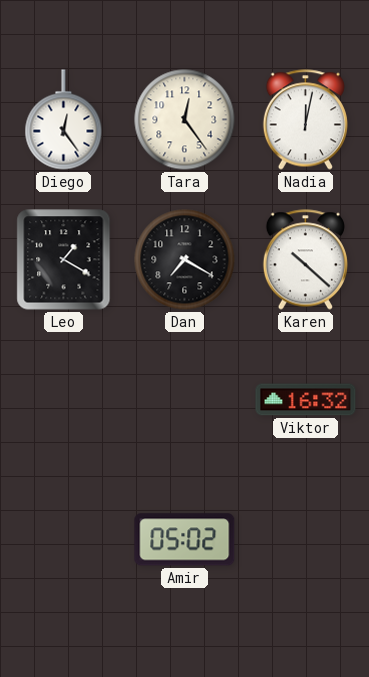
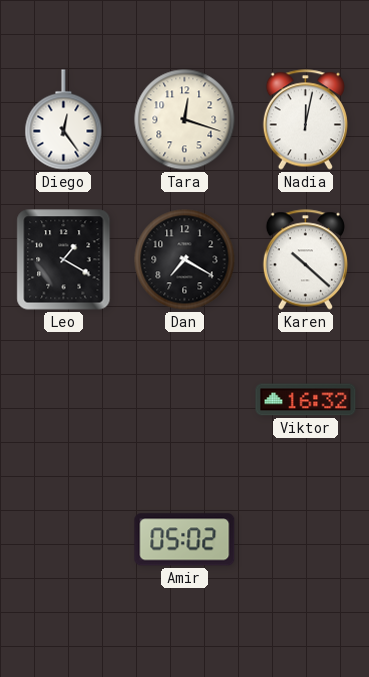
Tara: 12:24 -> 12:18 (185, 120)
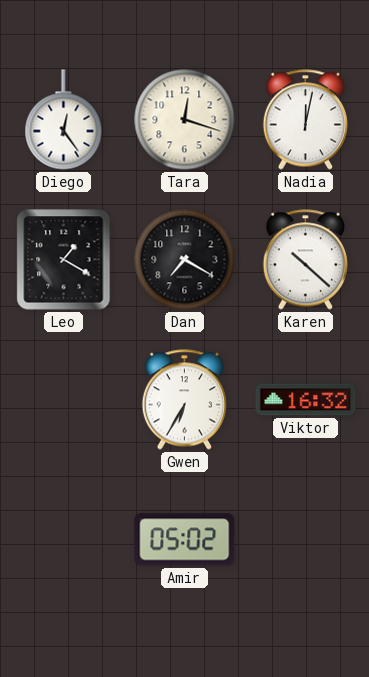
Gwen: none -> 6:35 (184, 400)
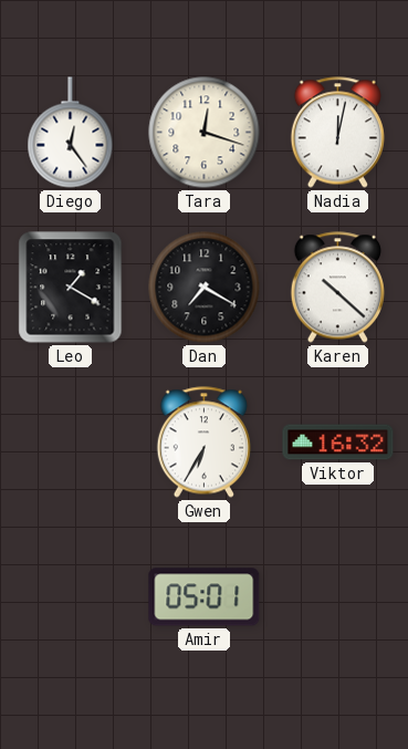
Amir: 05:02 -> 05:01 (205, 597)
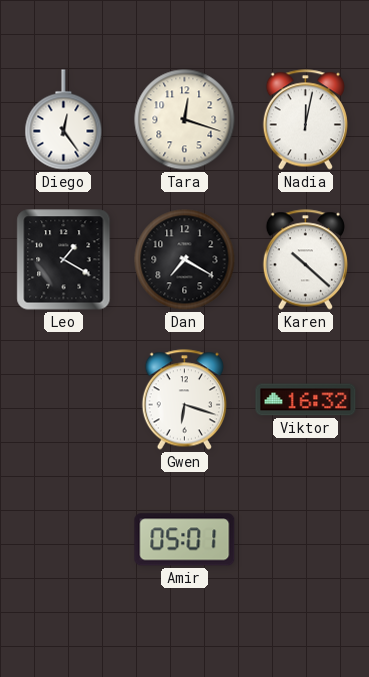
Gwen: 6:35 -> 6:18 (184, 400)
